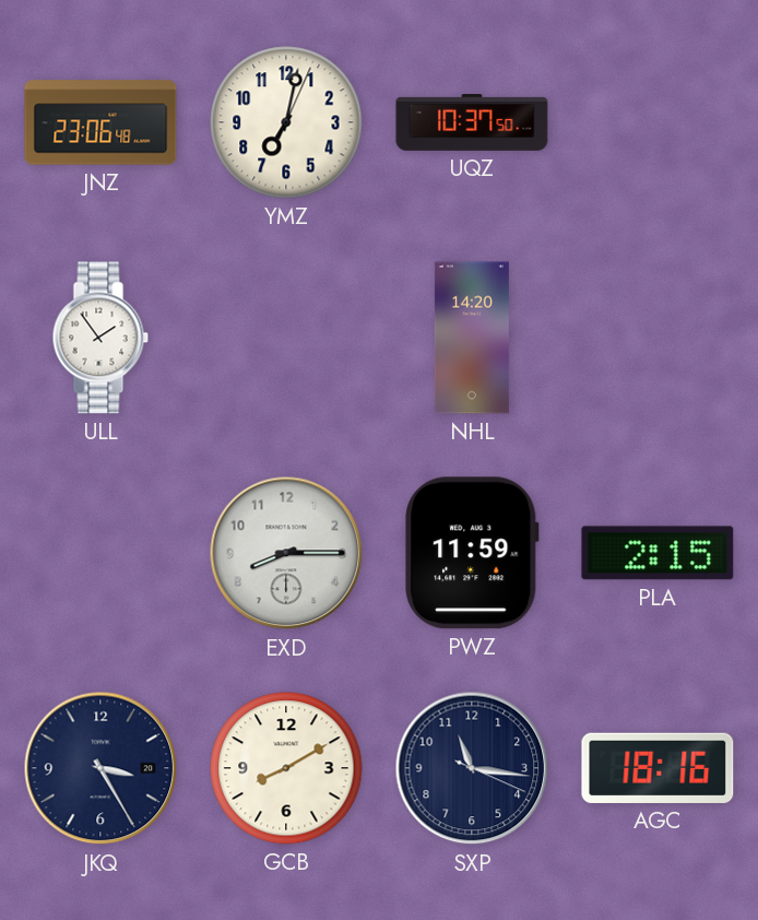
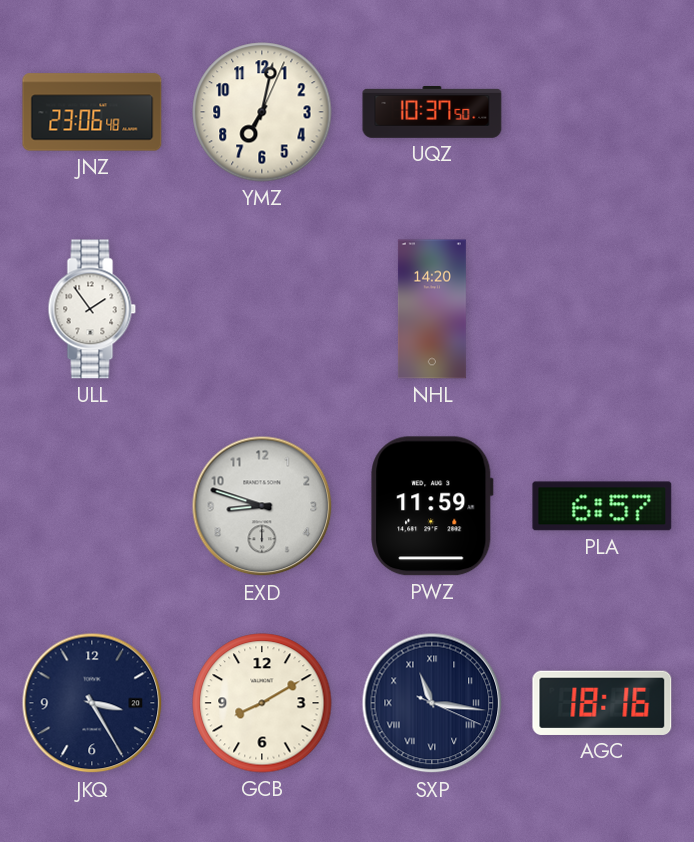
EXD: 8:15 -> 8:48 (262, 506)
PLA: 2:15 -> 6:57 (602, 506)
SXP numerals: Arabic -> Roman (432, 703)
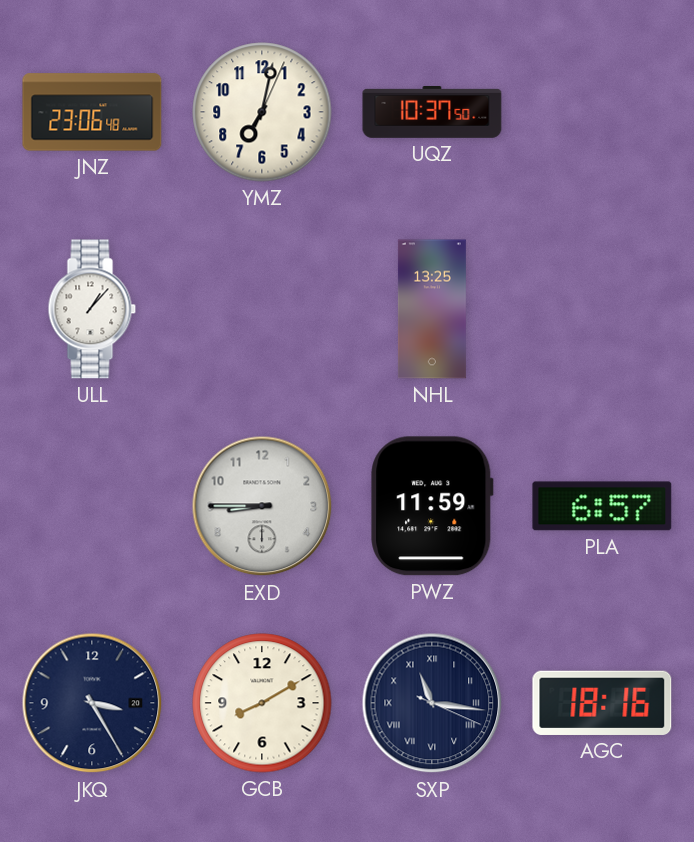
ULL: 1:54 -> 1:07 (92, 309)
NHL: 14:20 -> 13:25 (432, 309)
EXD: 8:48 -> 8:45 (262, 506)
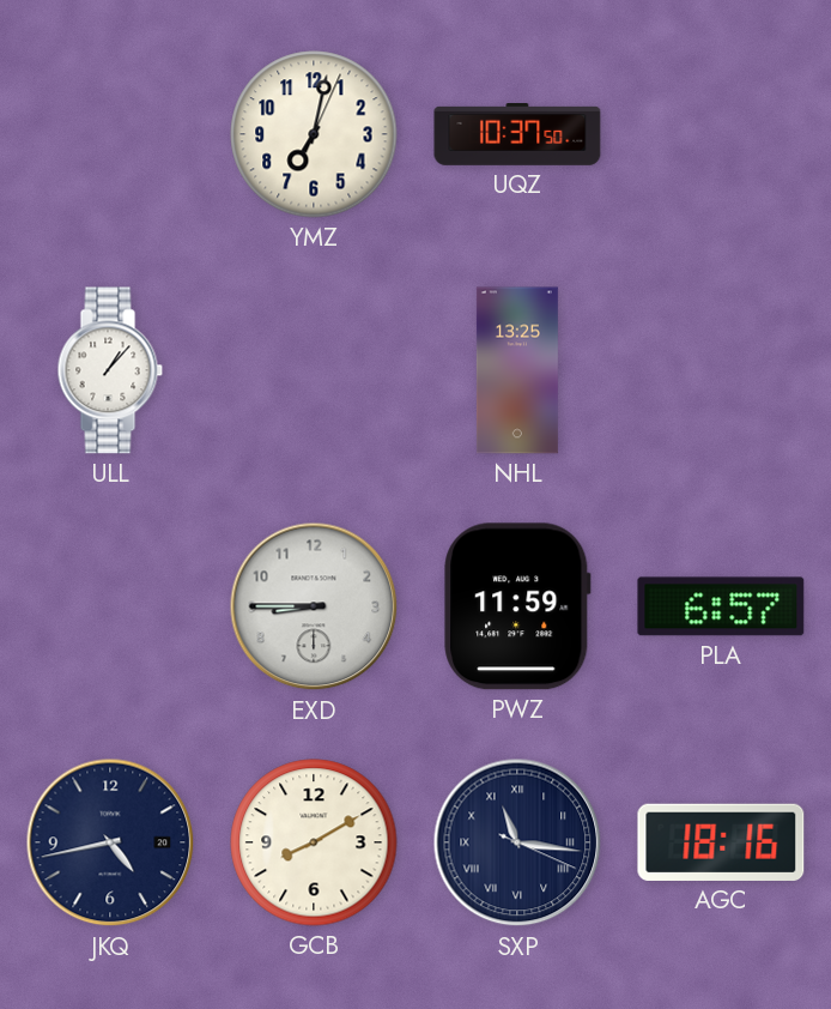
JNZ: 23:06 -> none (92, 112)
JKQ: 3:25 -> 4:43 (110, 842)
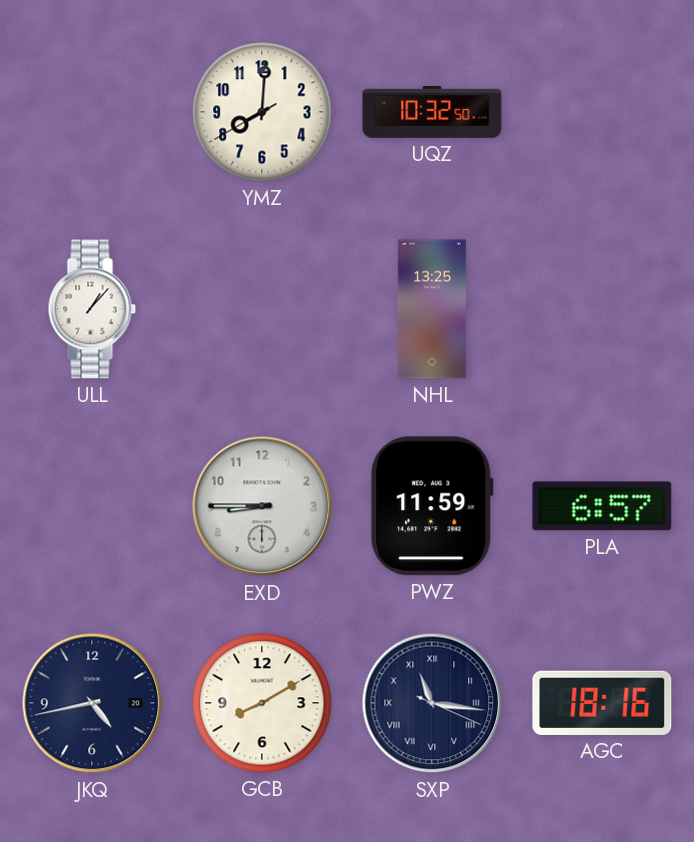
YMZ: 7:02 -> 8:00 (262, 112)
UQZ: 10:37 -> 10:32 (432, 113)
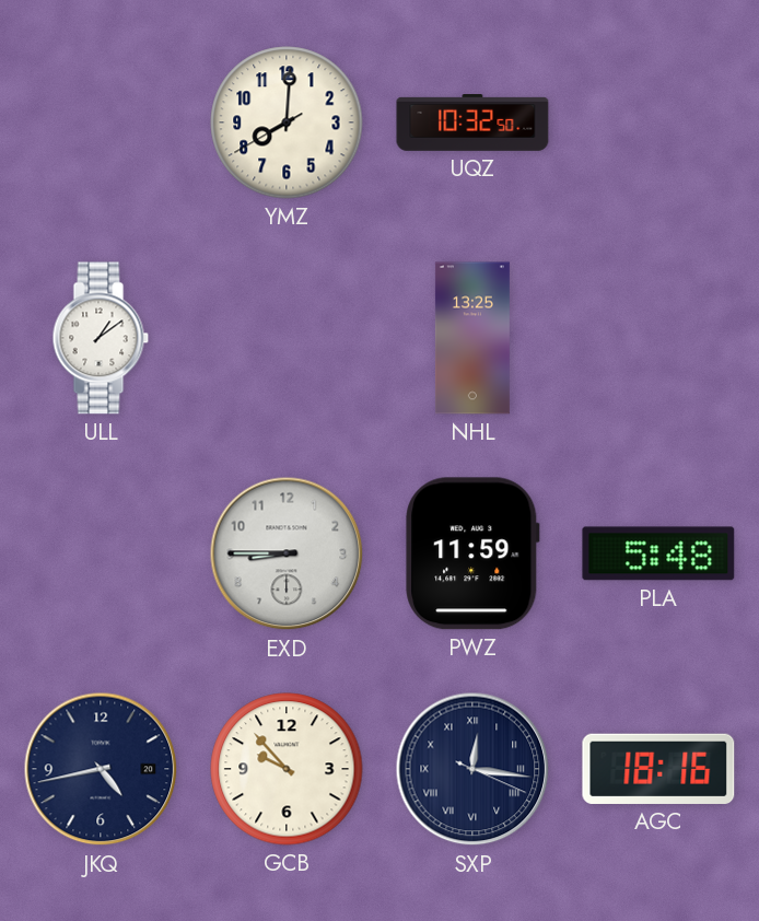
ULL: 1:07 -> 1:09 (101, 338)
PLA: 6:57 -> 5:48 (658, 553)
GCB: 8:10 -> 9:53 (287, 769)
SXP: 11:16 -> 12:16 (472, 769)
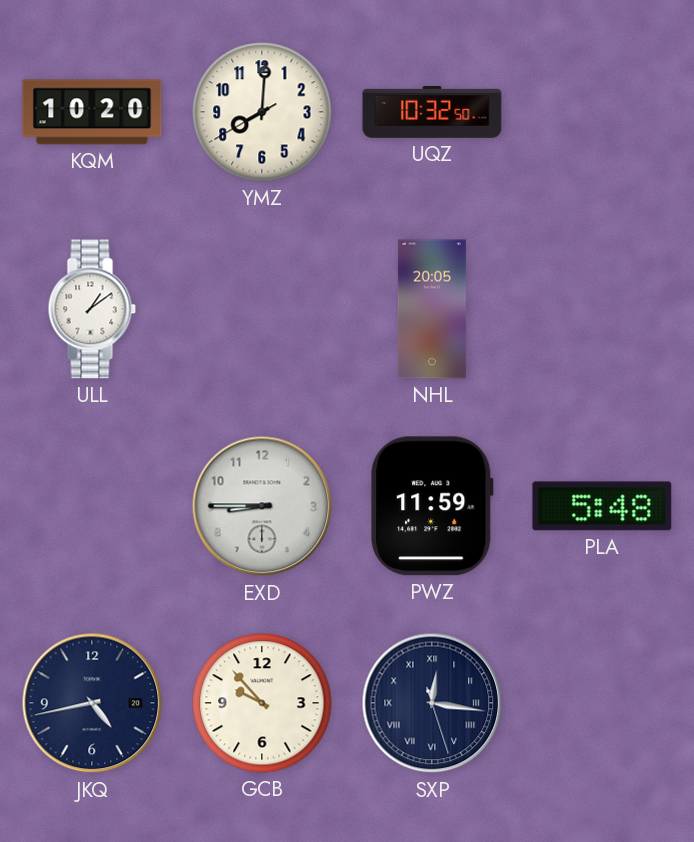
KQM: none -> 10:20 (92, 112)
NHL: 13:25 -> 20:05 (432, 309)
SXP: 12:16:19 -> 12:16:27 (432, 703)
AGC: 18:16 -> none (658, 769)
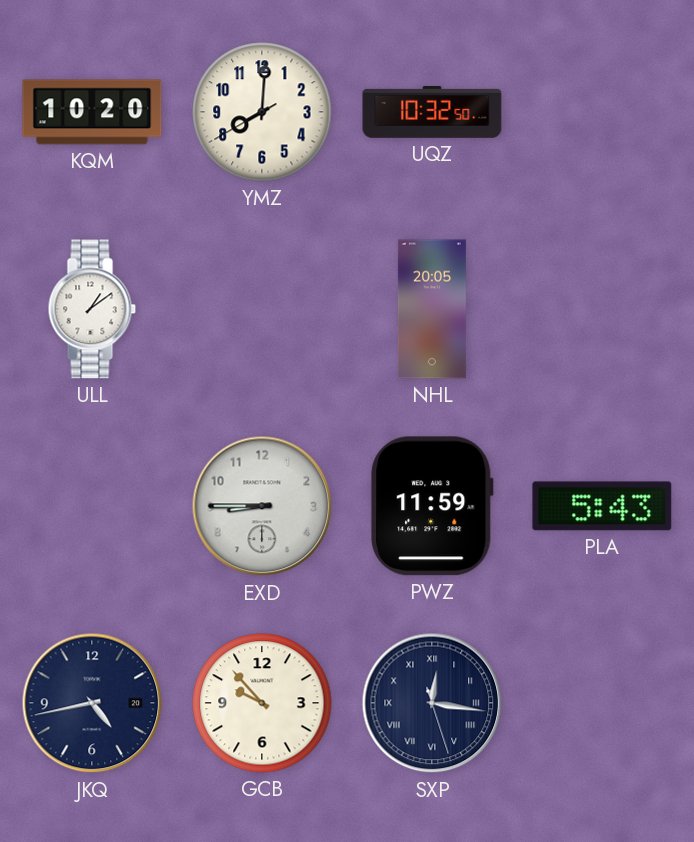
PLA: 5:48 -> 5:43 (602, 506)
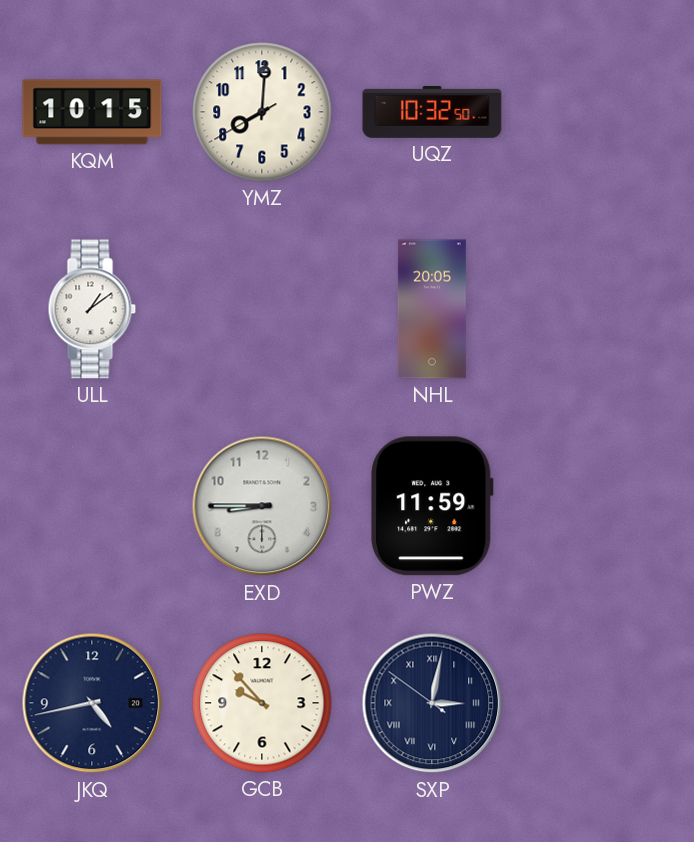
KQM: 10:20 -> 10:15 (92, 112)
PLA: 5:43 -> none (602, 506)
SXP: 12:16 -> 3:01 (432, 703)
